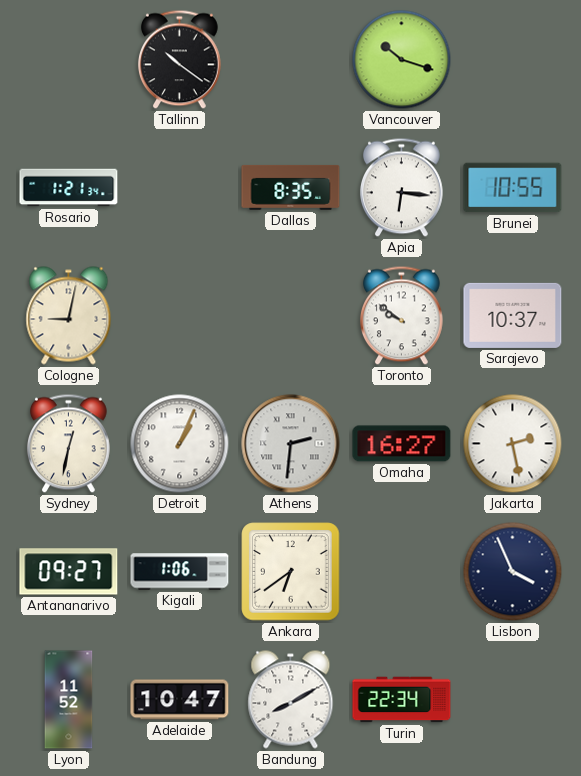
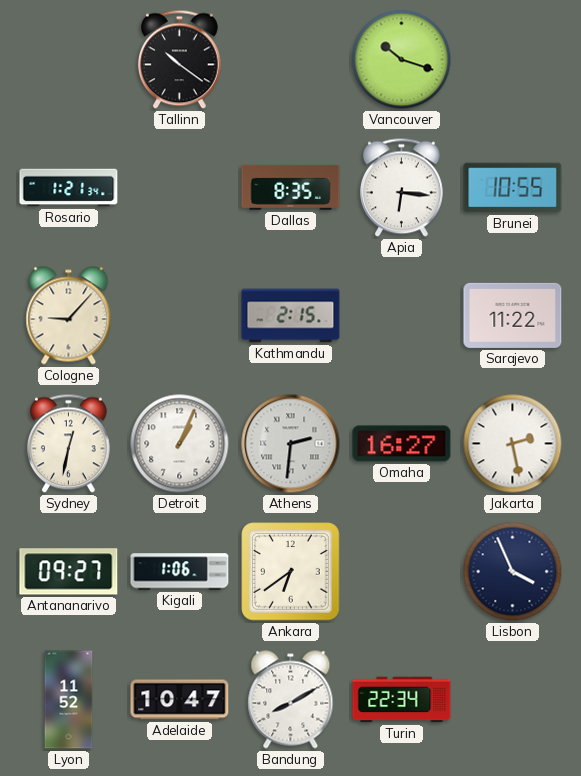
Cologne: 9:02 -> 9:07 (69, 316)
Kathmandu: none -> 2:15 (291, 316)
Toronto: 9:51 -> none (402, 316)
Sarajevo: 10:37 -> 11:22 (513, 315)
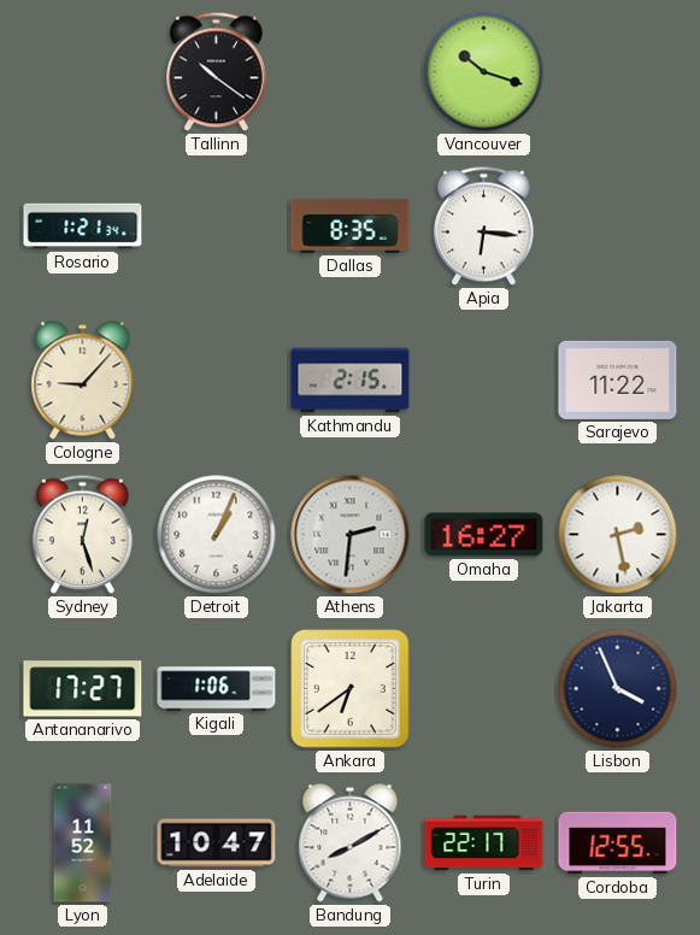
Brunei: 10:55 -> none (513, 188)
Sydney: 12:32 -> 12:27 (83, 535)
Antananarivo: 09:27 -> 17:27 (83, 689)
Turin: 22:34 -> 22:17 (484, 843)
Cordoba: none -> 12:55 (618, 843)
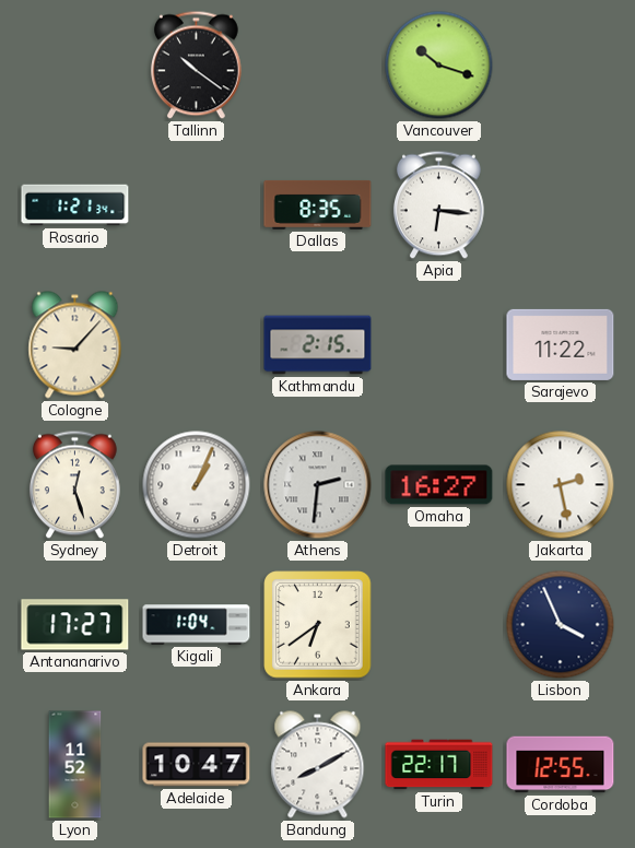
Kigali: 1:06 -> 1:04 (197, 625)
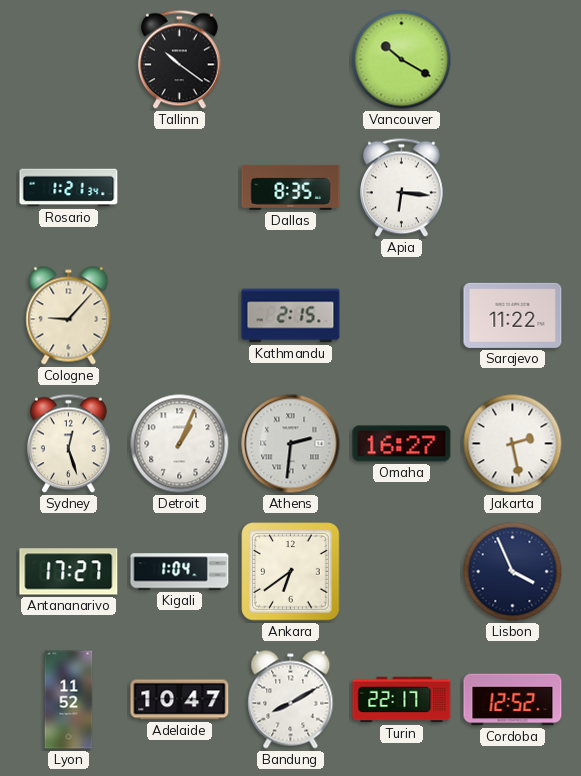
Vancouver: 10:18 -> 10:20 (402, 60)
Cordoba: 12:55 -> 12:52 (513, 700)
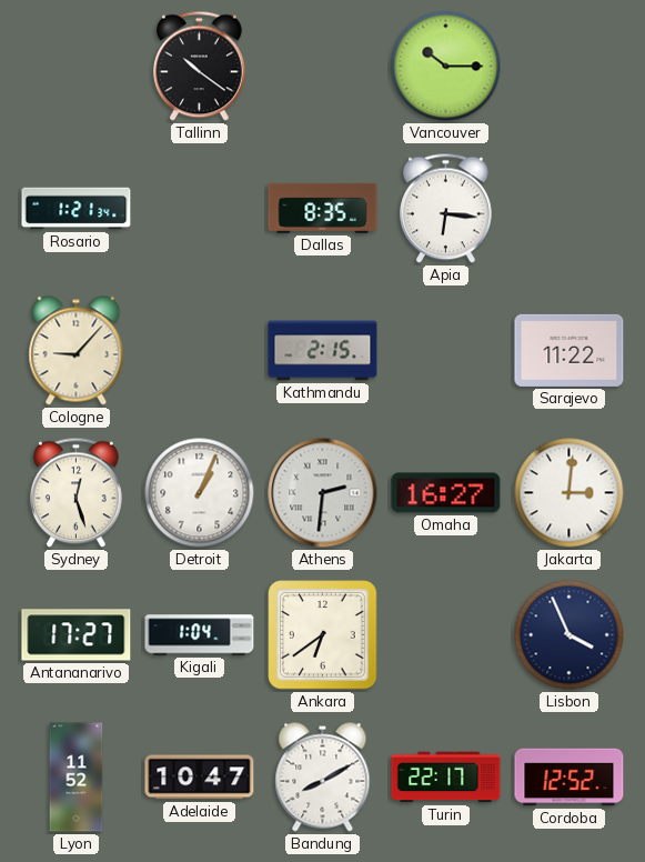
Vancouver: 10:20 -> 10:15 (446, 67)
Jakarta: 2:28 -> 3:01 (570, 493)
